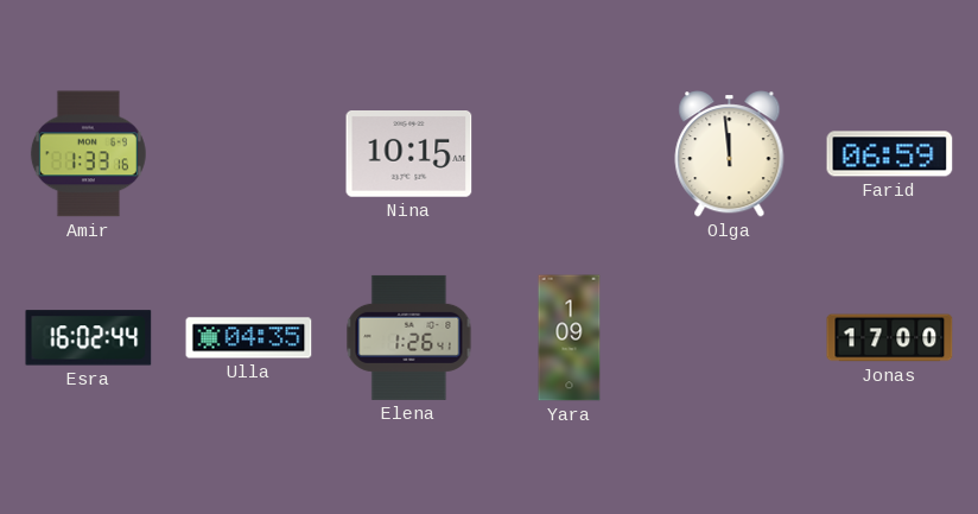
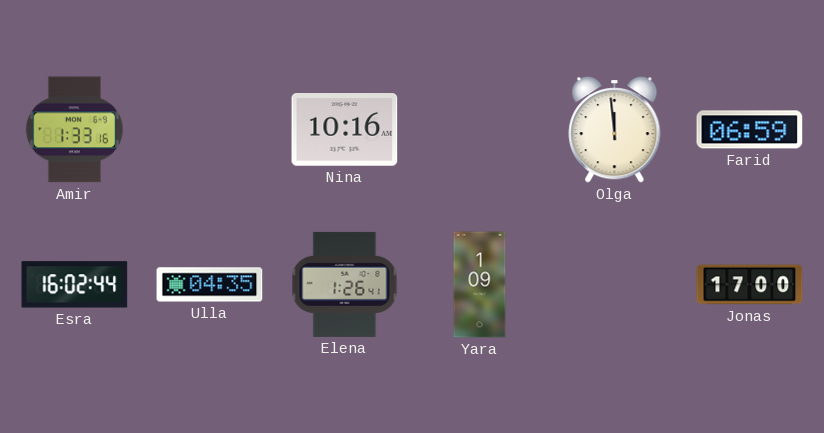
Nina: 10:15 -> 10:16 (345, 130)
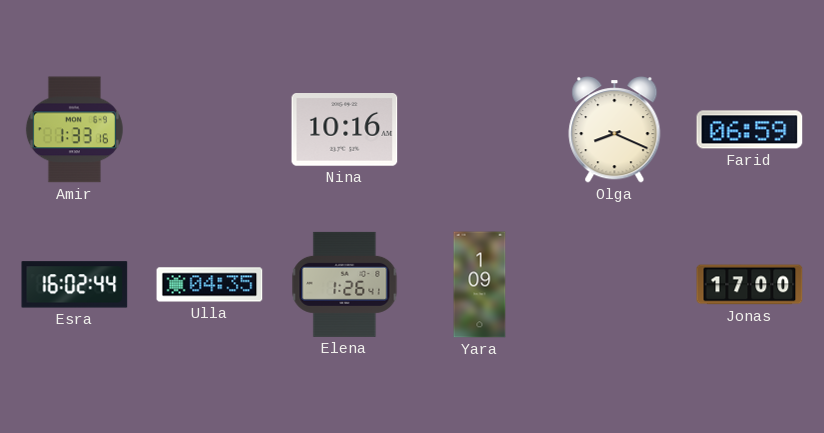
Olga: 11:59 -> 8:19 (615, 130)
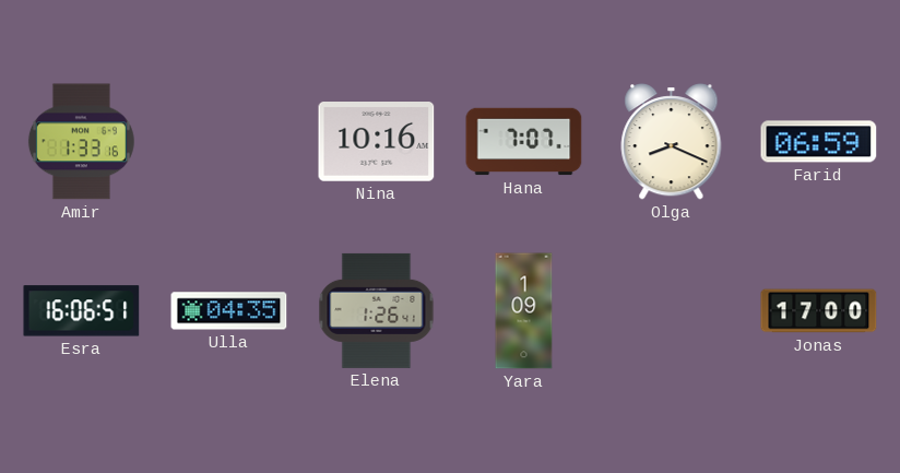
Hana: none -> 7:07 (524, 142)
Esra: 16:02 -> 16:06 (82, 311)
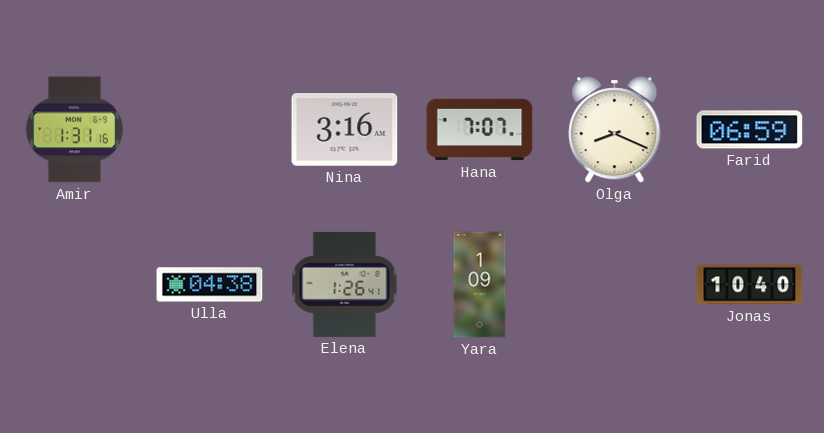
Amir: 1:33 -> 1:31 (74, 130)
Nina: 10:16 -> 3:16 (345, 130)
Esra: 16:06 -> none (82, 311)
Ulla: 04:35 -> 04:38 (210, 285)
Jonas: 17:00 -> 10:40 (750, 285)
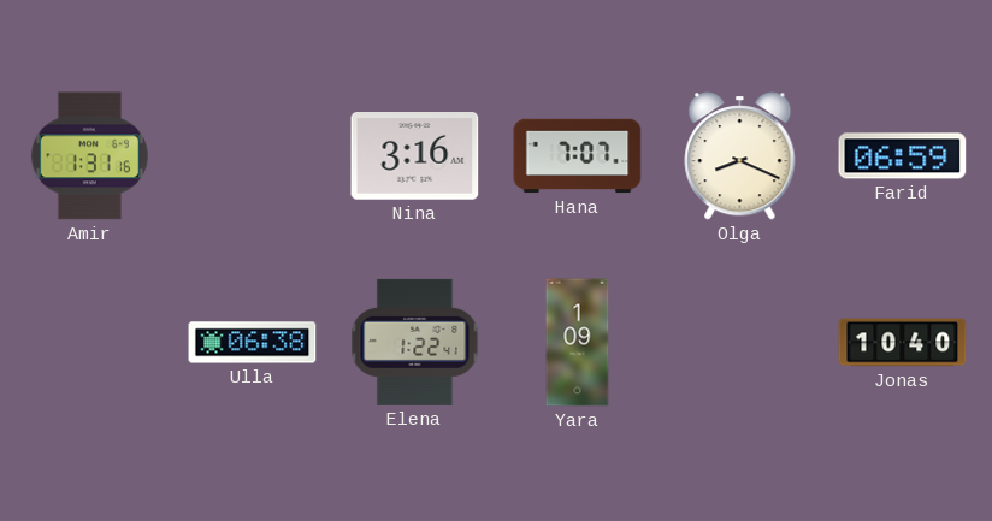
Ulla: 04:38 -> 06:38 (253, 343)
Elena: 1:26 -> 1:22 (415, 342)
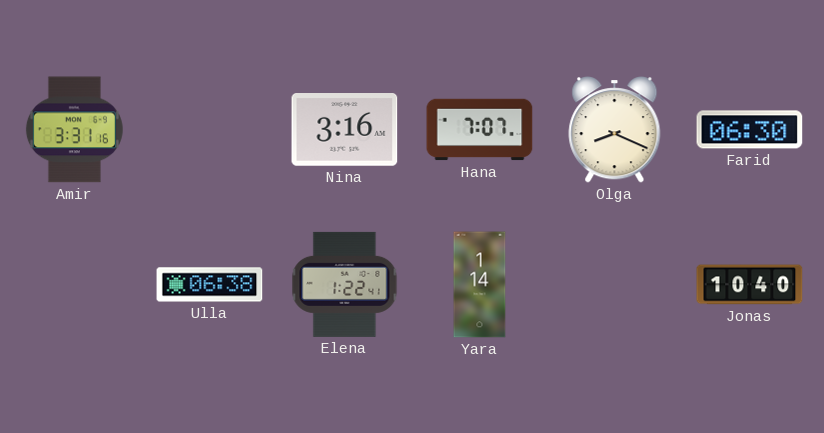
Amir: 1:31 -> 3:31 (74, 130)
Farid: 06:59 -> 06:30 (750, 130)
Yara: 1:09 -> 1:14 (480, 285)
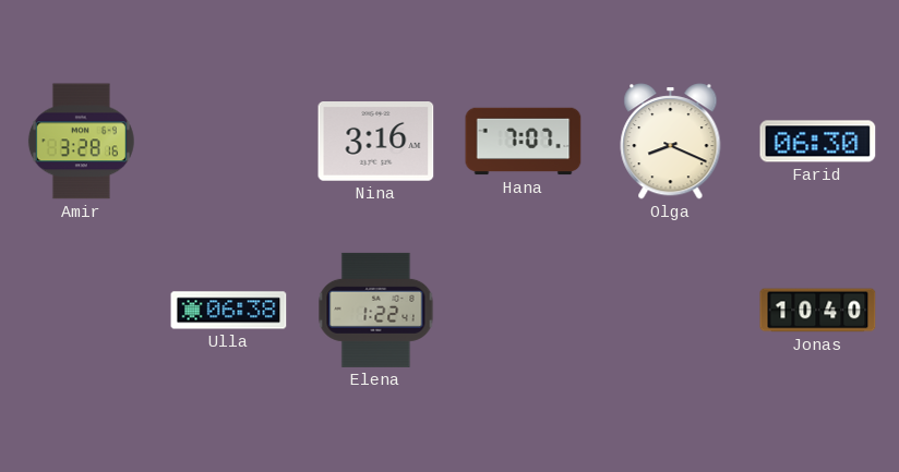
Amir: 3:31 -> 3:28 (81, 142)
Yara: 1:14 -> none (480, 285)
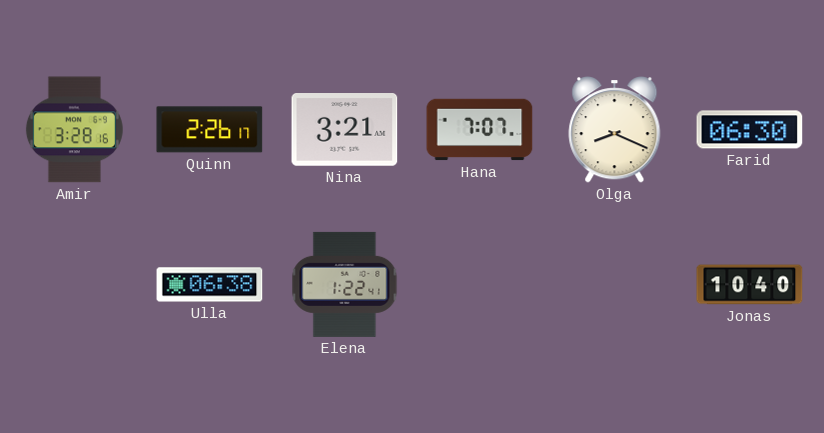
Quinn: none -> 2:26 (210, 130)
Nina: 3:16 -> 3:21 (345, 130)
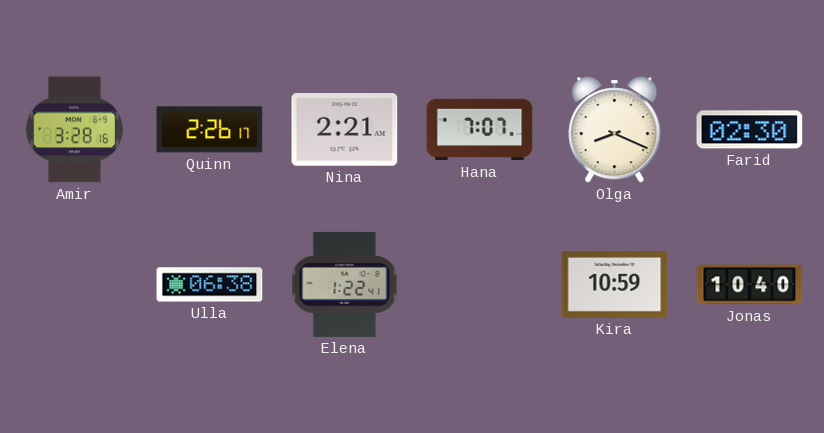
Nina: 3:21 -> 2:21 (345, 130)
Farid: 06:30 -> 02:30 (750, 130)
Kira: none -> 10:59 (615, 284)
